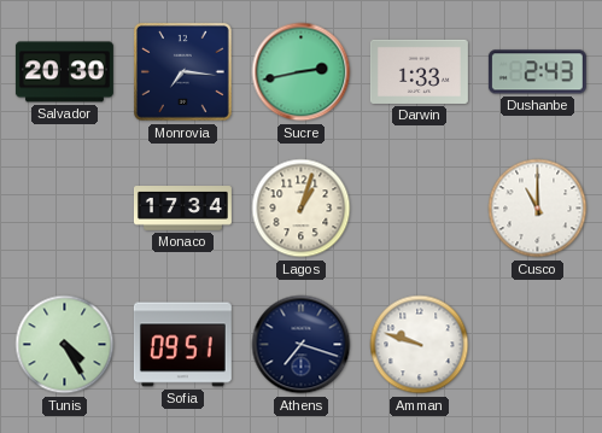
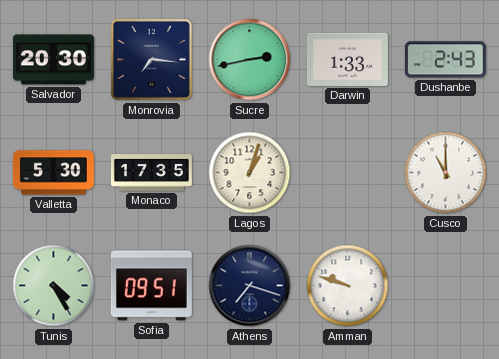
Valletta: none -> 5:30 (53, 173)
Monaco: 17:34 -> 17:35 (151, 173)
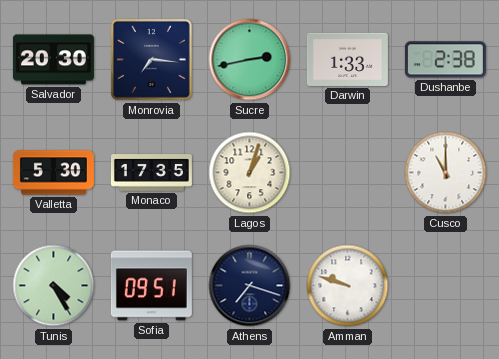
Dushanbe: 2:43 -> 2:38 (445, 60)
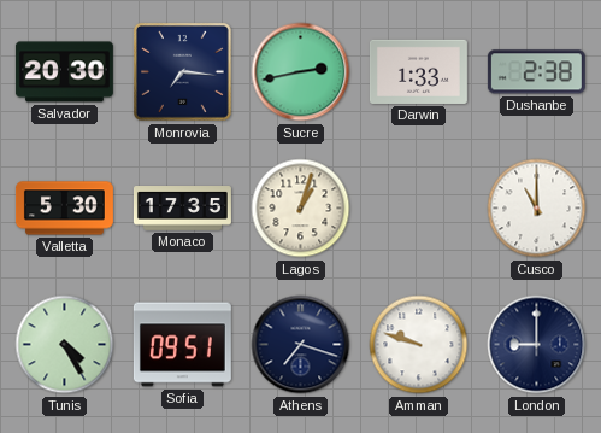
London: none -> 9:00 (537, 345)
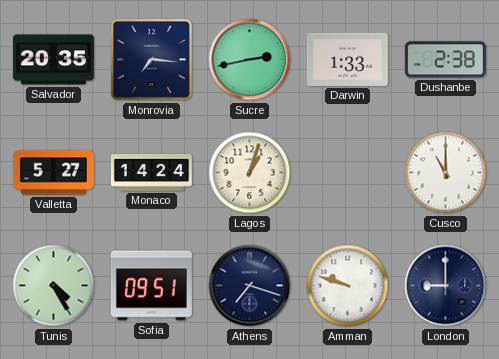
Salvador: 20:30 -> 20:35 (53, 60)
Valletta: 5:30 -> 5:27 (53, 173)
Monaco: 17:35 -> 14:24 (151, 173)
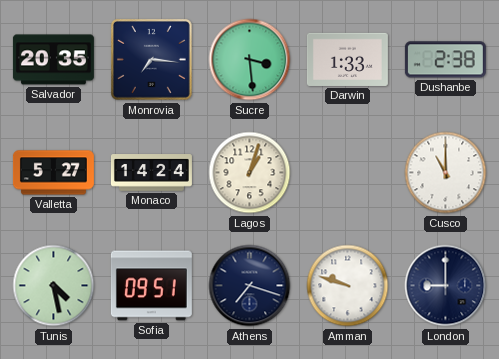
Sucre: 2:43 -> 3:29 (250, 60)
Tunis: 4:25 -> 4:28 (54, 286)
